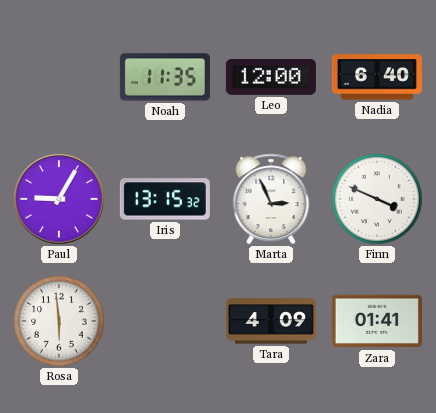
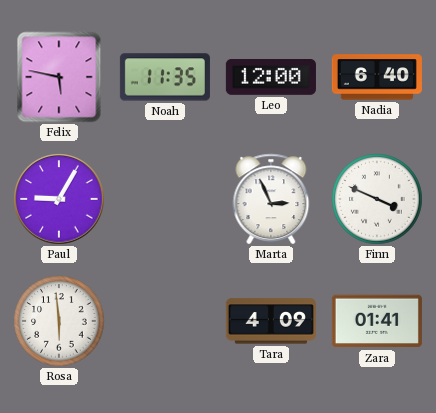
Felix: none -> 5:47 (59, 77)
Iris: 13:15 -> none (165, 199)
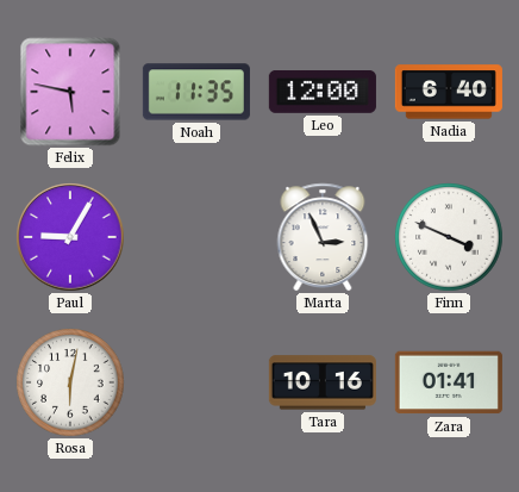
Rosa: 5:59 -> 6:02 (70, 382)
Tara: 4:09 -> 10:16 (323, 382)
